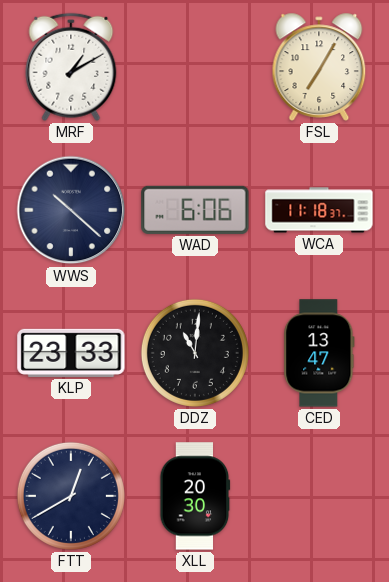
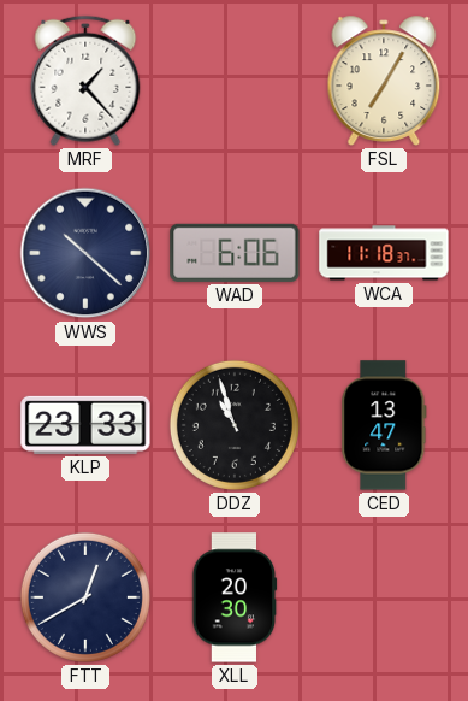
MRF: 1:10 -> 1:23 (85, 81)
DDZ: 11:01 -> 10:57 (235, 425)
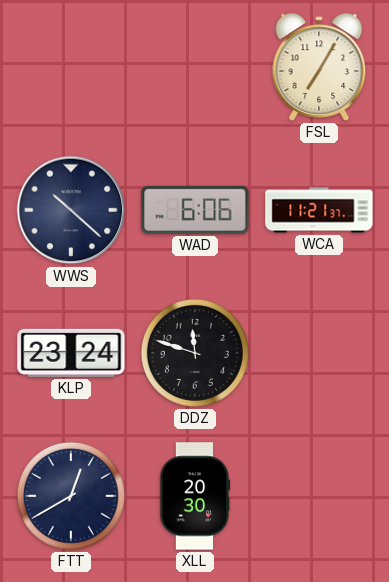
MRF: 1:23 -> none (85, 81)
WCA: 11:18 -> 11:21 (319, 210)
KLP: 23:33 -> 23:24 (71, 353)
DDZ: 10:57 -> 11:48 (195, 353)
CED: 13:47 -> none (384, 425)
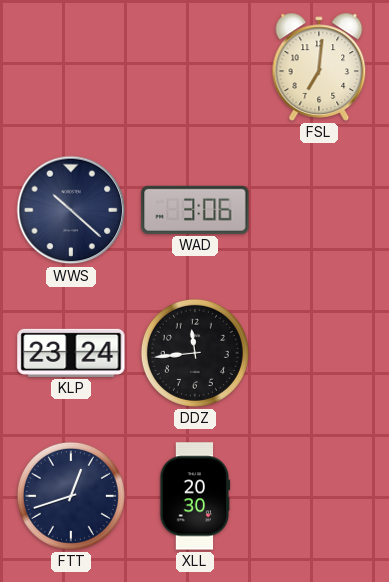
FSL: 7:05 -> 7:01 (319, 67)
WAD: 6:06 -> 3:06 (195, 210)
WCA: 11:21 -> none (319, 210)
DDZ: 11:48 -> 11:44 (195, 353)
FTT: 12:40 -> 12:42 (71, 496)
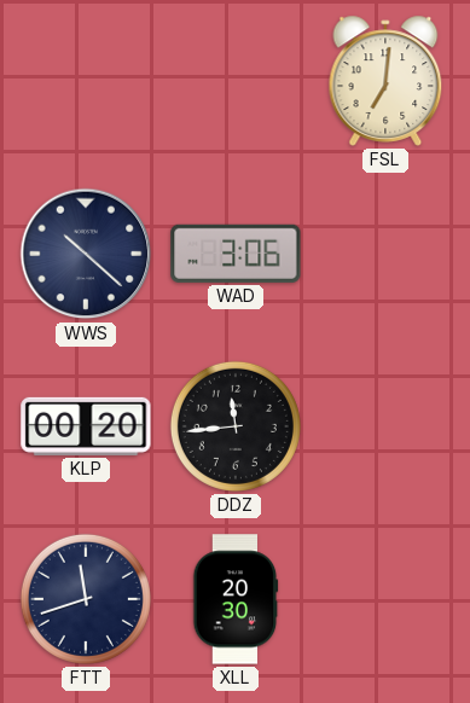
KLP: 23:24 -> 00:20 (86, 426)
FTT: 12:42 -> 11:42 (86, 599)
